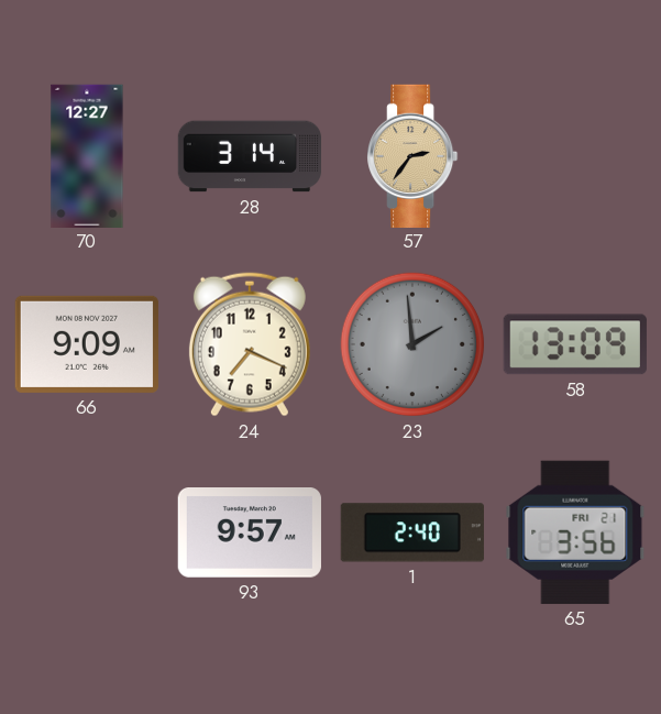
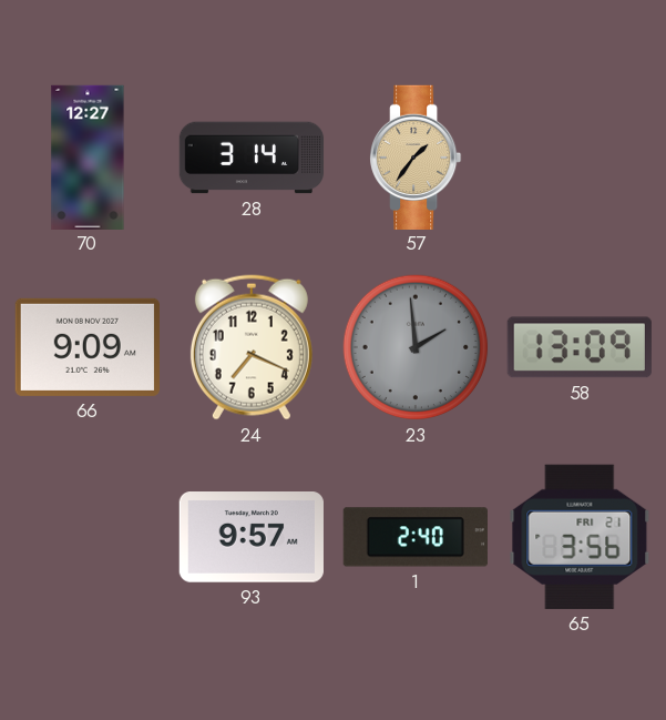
57: 2:36 -> 1:36 (416, 156)
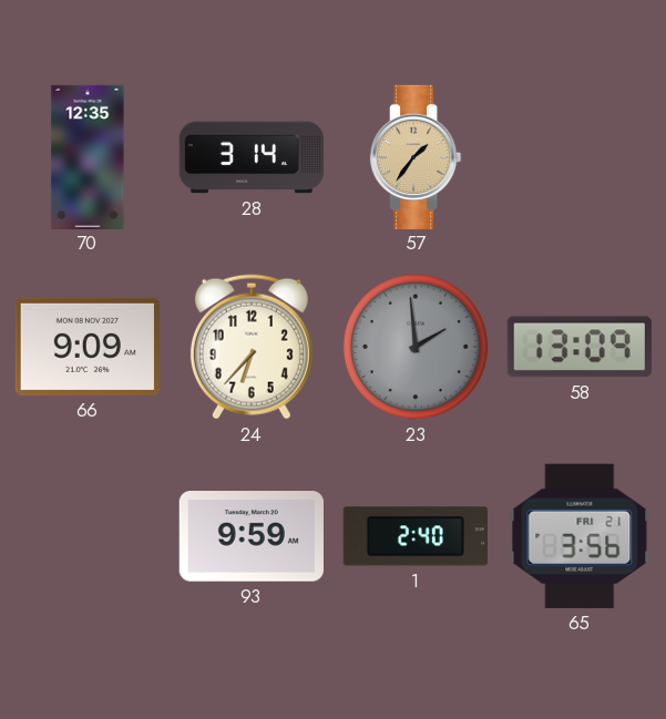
70: 12:27 -> 12:35 (88, 156)
24: 7:19 -> 6:37 (252, 347)
93: 9:57 -> 9:59 (252, 537)
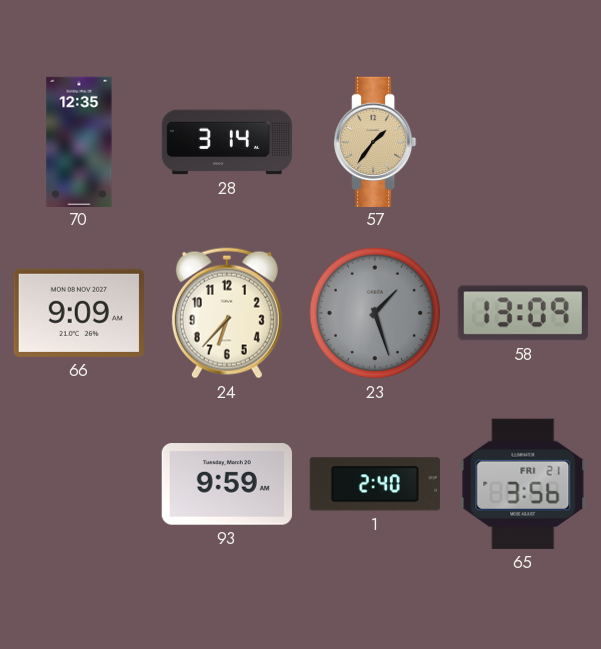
23: 1:59 -> 1:27 (375, 313)
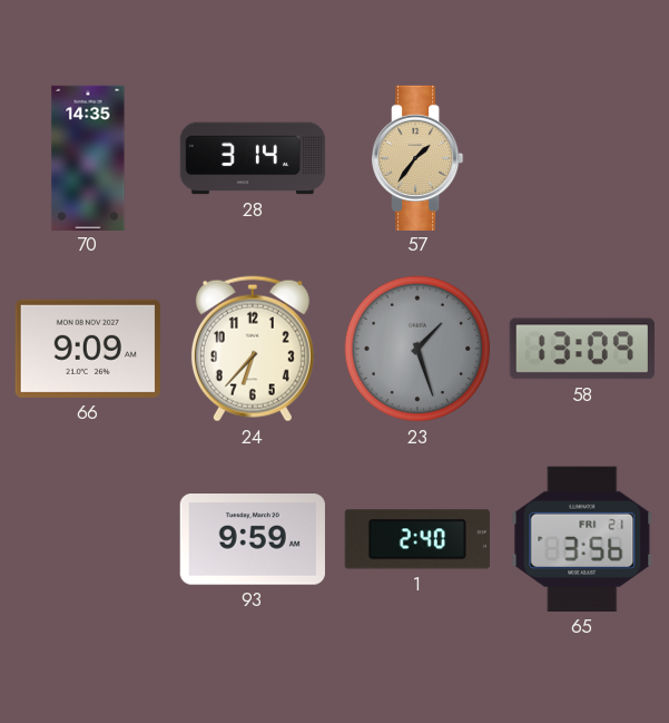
70: 12:35 -> 14:35 (88, 157)
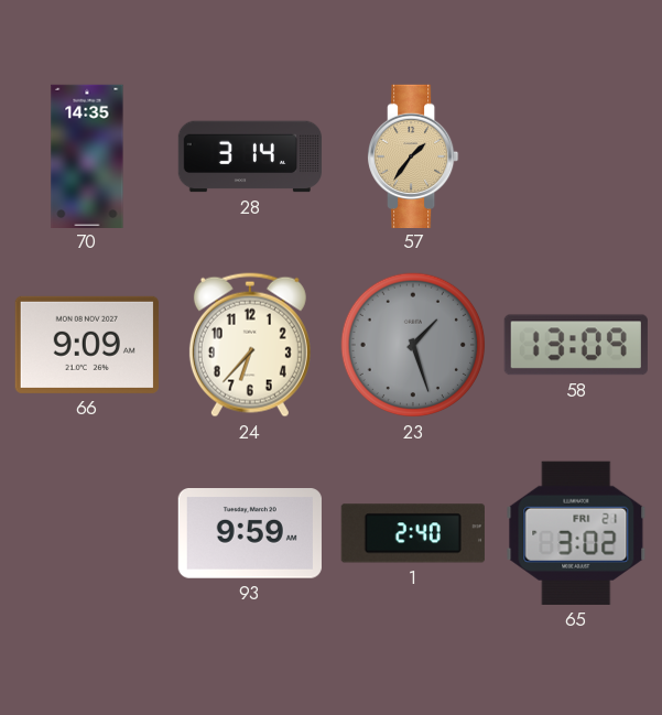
65: 3:56 -> 3:02 (576, 533)
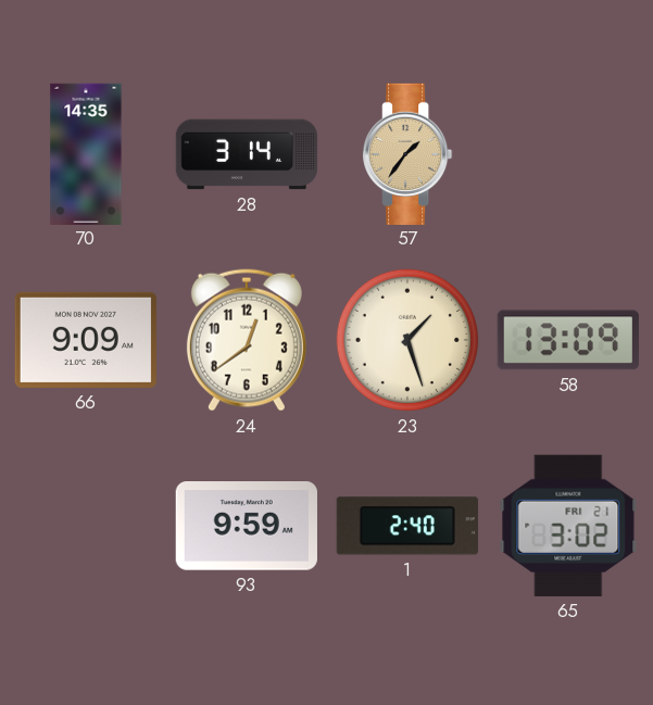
24: 6:37 -> 12:39 (247, 340)
23 dial: grey -> cream (407, 340)
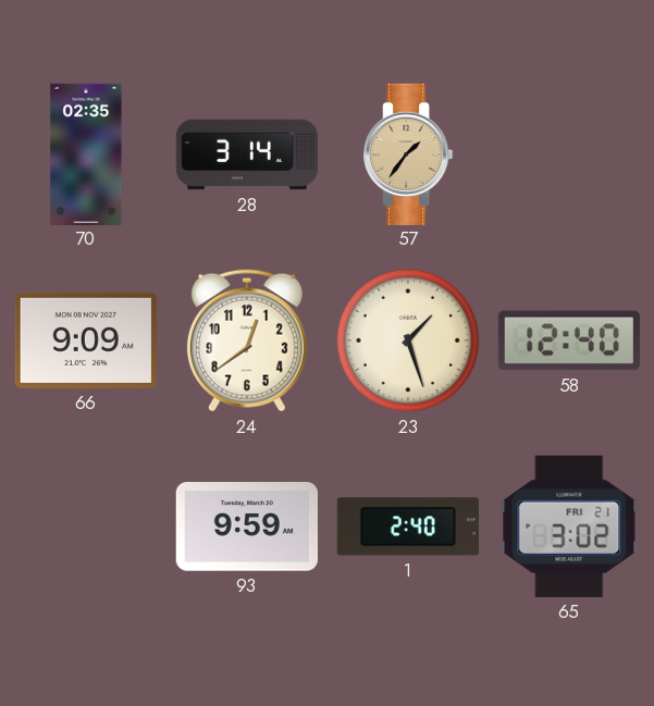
70: 14:35 -> 02:35 (86, 153)
58: 13:09 -> 12:40 (569, 340)
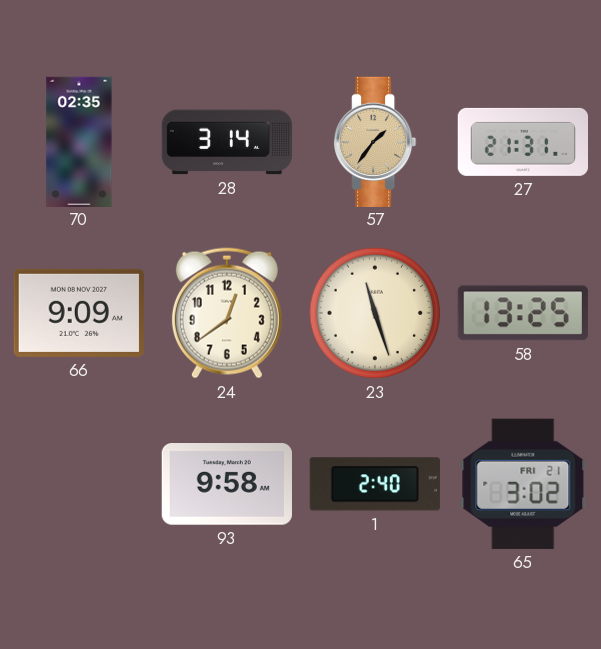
27: none -> 21:31 (522, 142)
23: 1:27 -> 11:27 (375, 313)
58: 12:40 -> 13:25 (523, 313)
93: 9:59 -> 9:58 (227, 485)
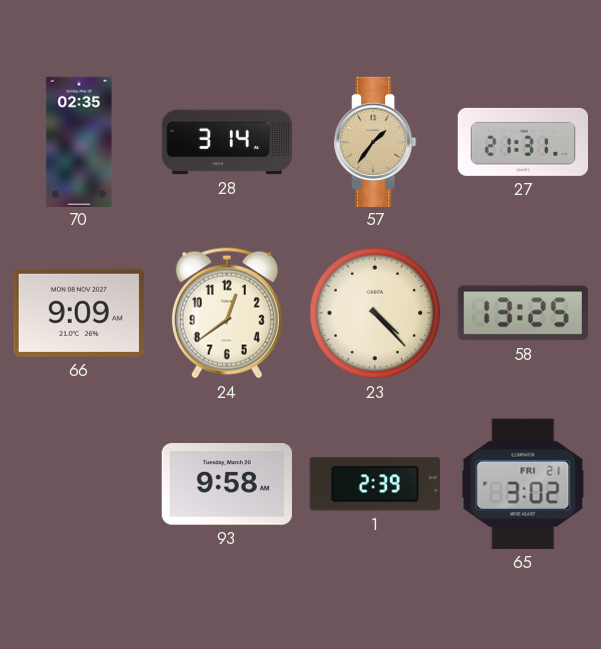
23: 11:27 -> 4:23 (375, 313)
1: 2:40 -> 2:39 (375, 484)
